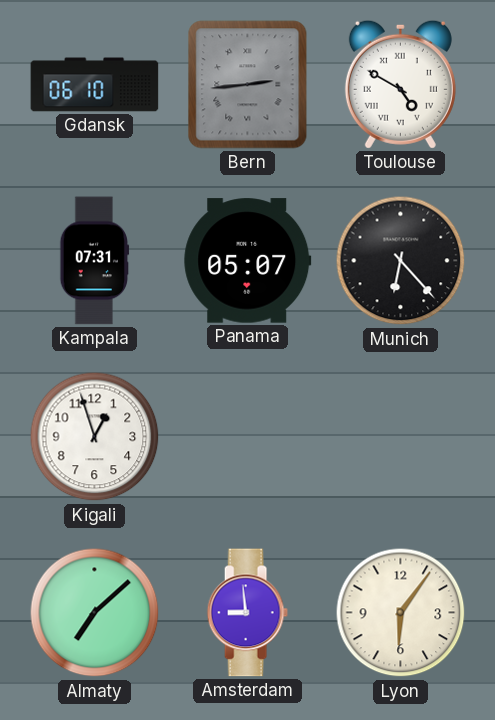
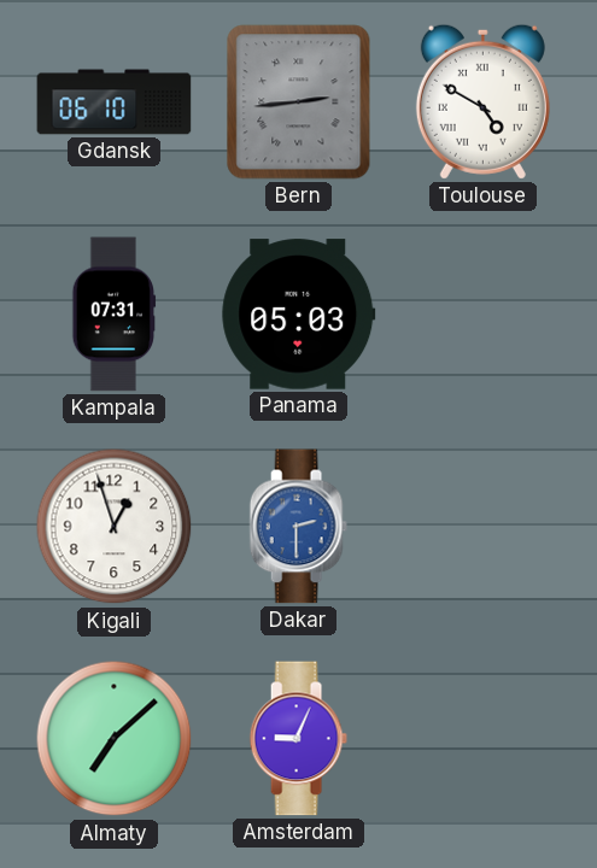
Panama: 05:07 -> 05:03 (299, 315)
Munich: 6:23 -> none (401, 261)
Dakar: none -> 2:30 (298, 527)
Amsterdam: 8:59 -> 9:04 (298, 739)
Lyon: 6:06 -> none (401, 613)
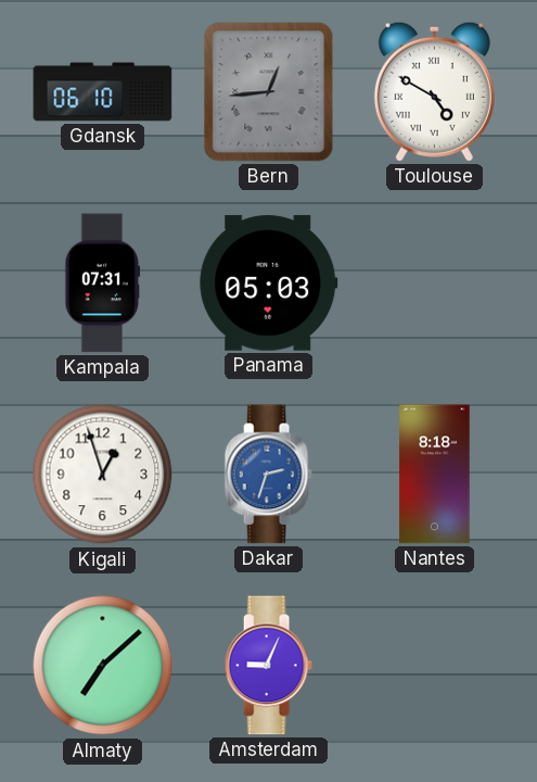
Bern: 2:44 -> 12:44 (269, 92)
Dakar: 2:30 -> 2:33 (268, 475)
Nantes: none -> 8:18 (435, 475)
